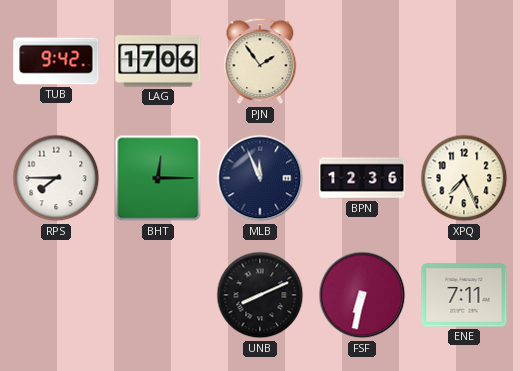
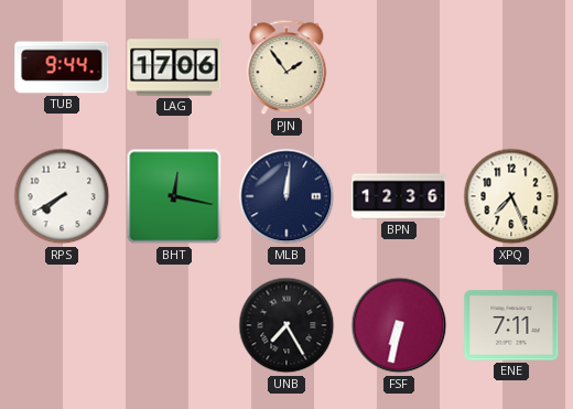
TUB: 9:42 -> 9:44 (62, 67)
RPS: 7:45 -> 7:40 (62, 196)
BHT: 12:15 -> 12:17 (174, 196)
MLB: 11:56 -> 12:01 (286, 196)
UNB: 8:11 -> 7:25 (286, 325)
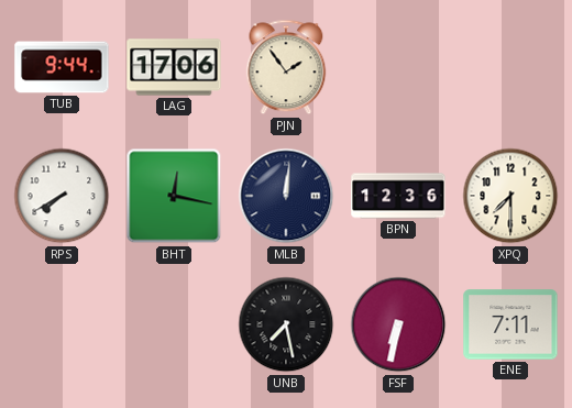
XPQ: 7:26 -> 7:30 (510, 196)
UNB: 7:25 -> 7:28 (286, 324)
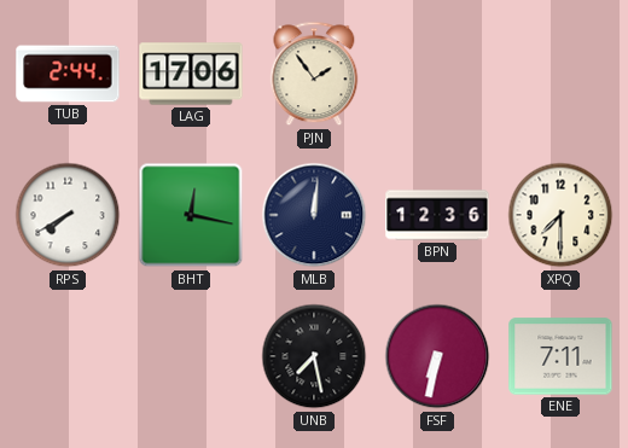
TUB: 9:44 -> 2:44 (68, 74)
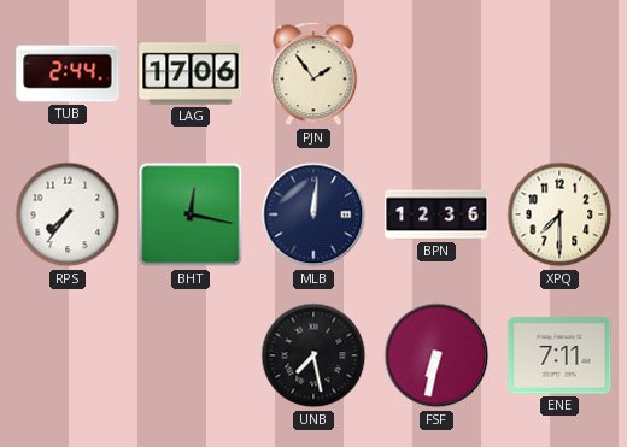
RPS: 7:40 -> 7:36 (68, 214)
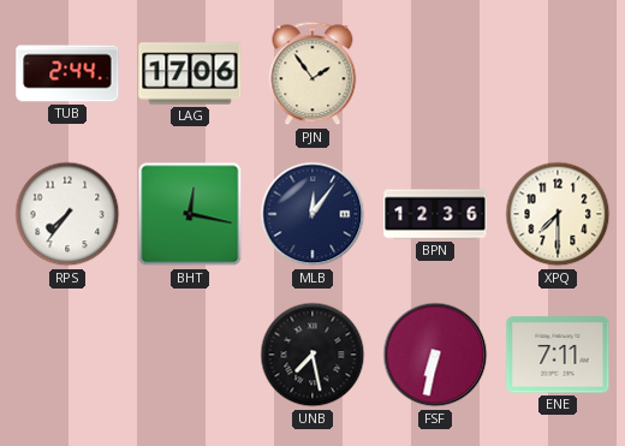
MLB: 12:01 -> 12:06 (312, 214)
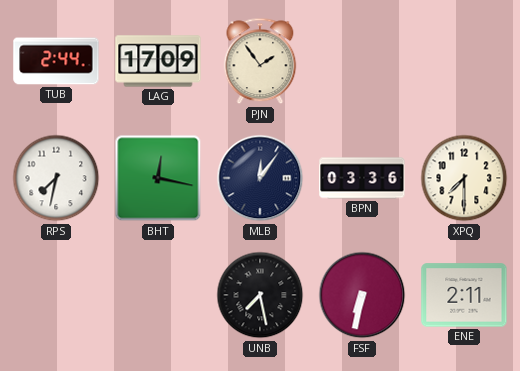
LAG: 17:06 -> 17:09 (158, 61)
RPS: 7:36 -> 7:32 (56, 178)
BPN: 12:36 -> 03:36 (362, 178)
ENE: 7:11 -> 2:11 (464, 295)
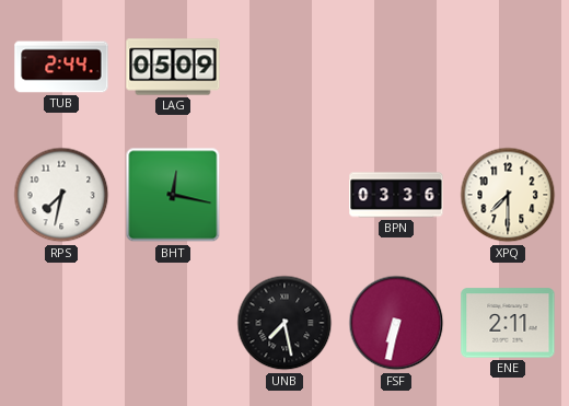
LAG: 17:09 -> 05:09 (173, 67)
PJN: 1:54 -> none (260, 61)
MLB: 12:06 -> none (260, 178)
